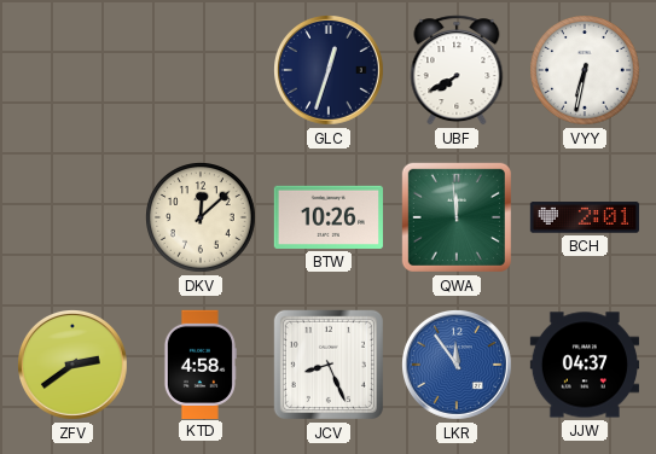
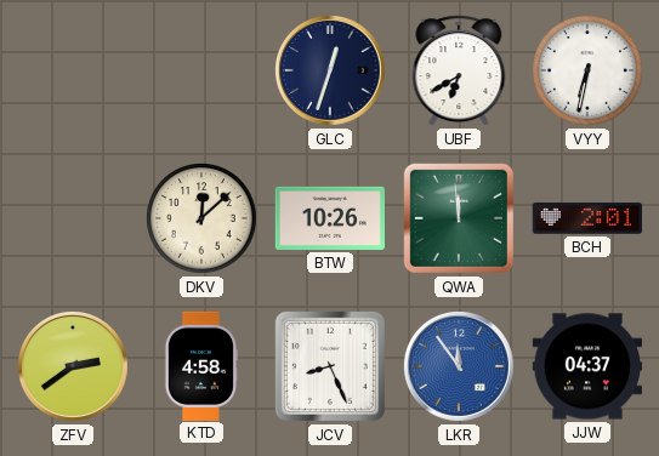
UBF: 7:40 -> 6:40 (459, 70)
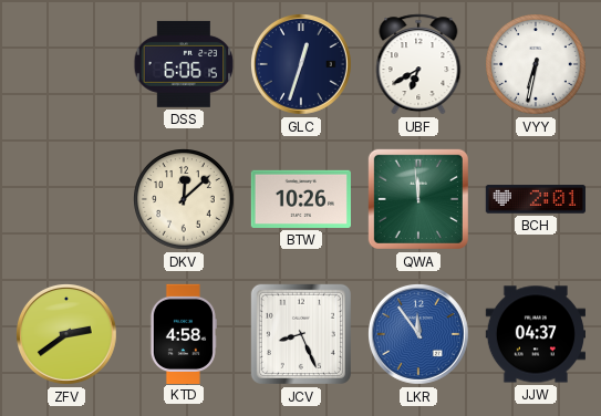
DSS: none -> 6:06 (184, 64)
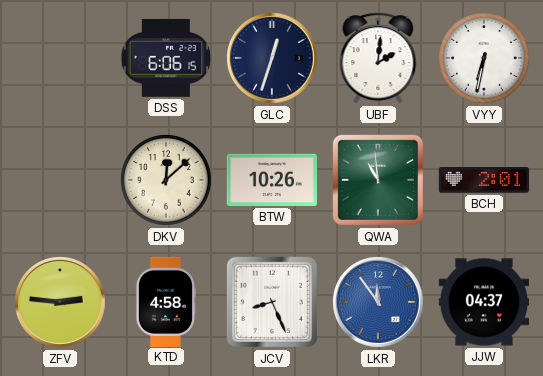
UBF: 6:40 -> 2:01 (378, 58)
QWA: 11:59 -> 10:59 (378, 180)
ZFV: 2:39 -> 2:46 (61, 303)
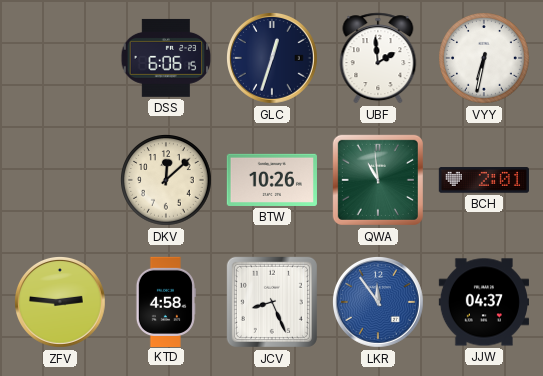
UBF: 2:01 -> 1:59 (378, 58)
